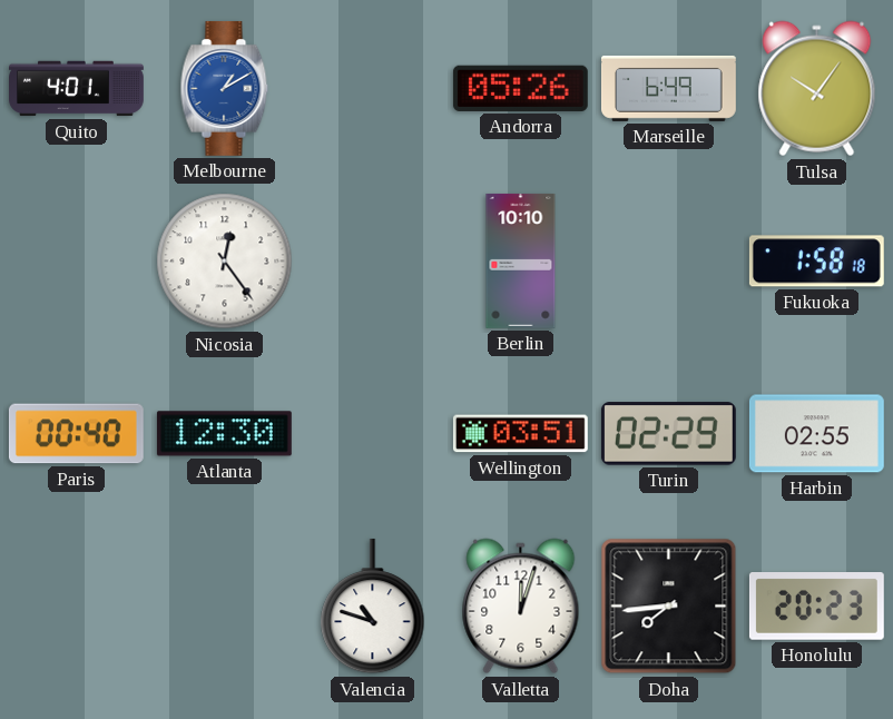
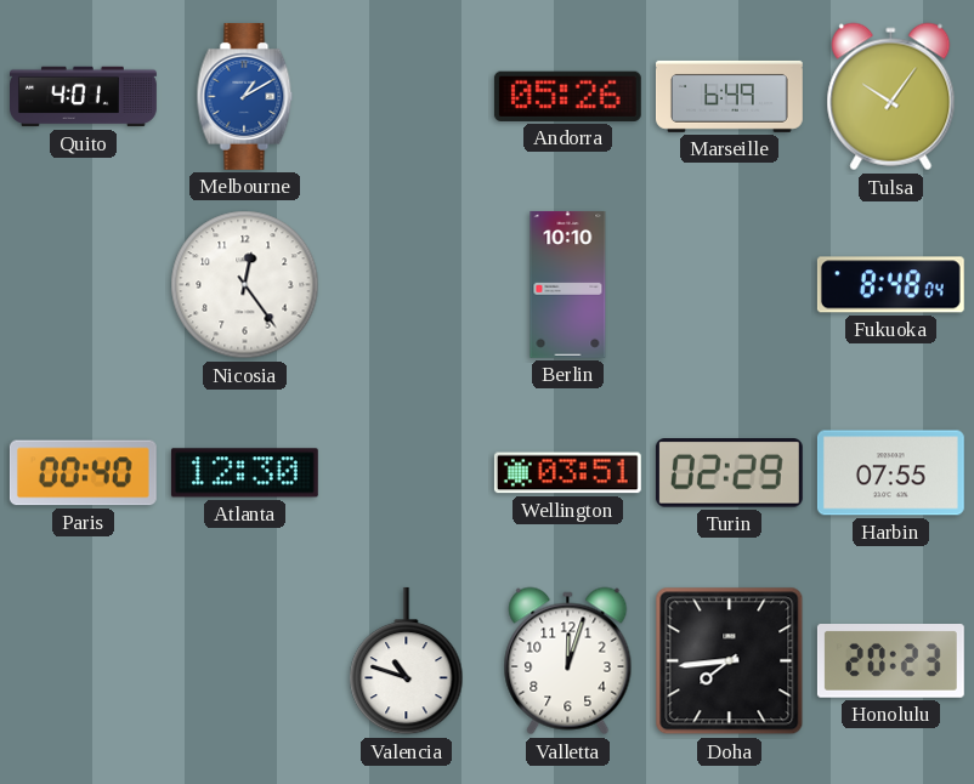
Fukuoka: 1:58 -> 8:48 (890, 285)
Harbin: 02:55 -> 07:55 (890, 473)
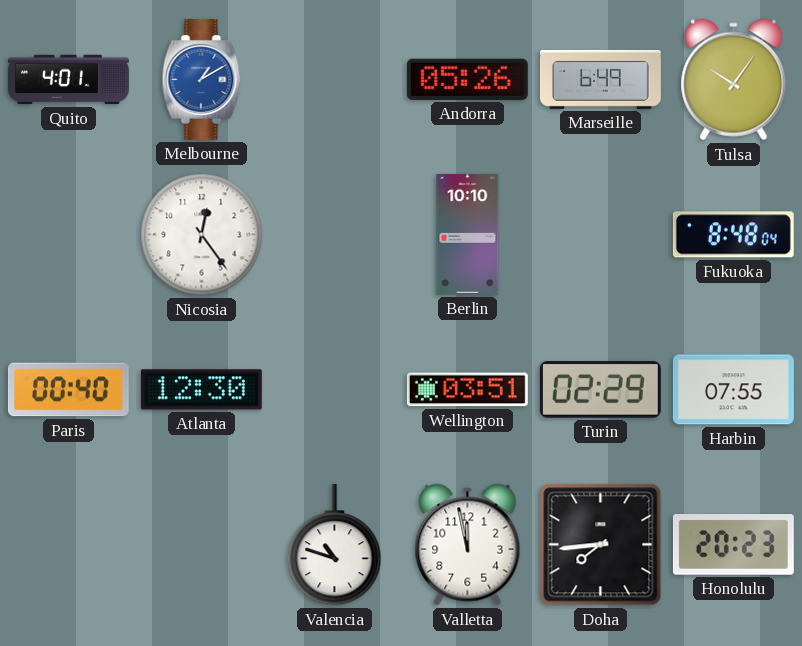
Valletta: 12:03 -> 11:58 (468, 545)
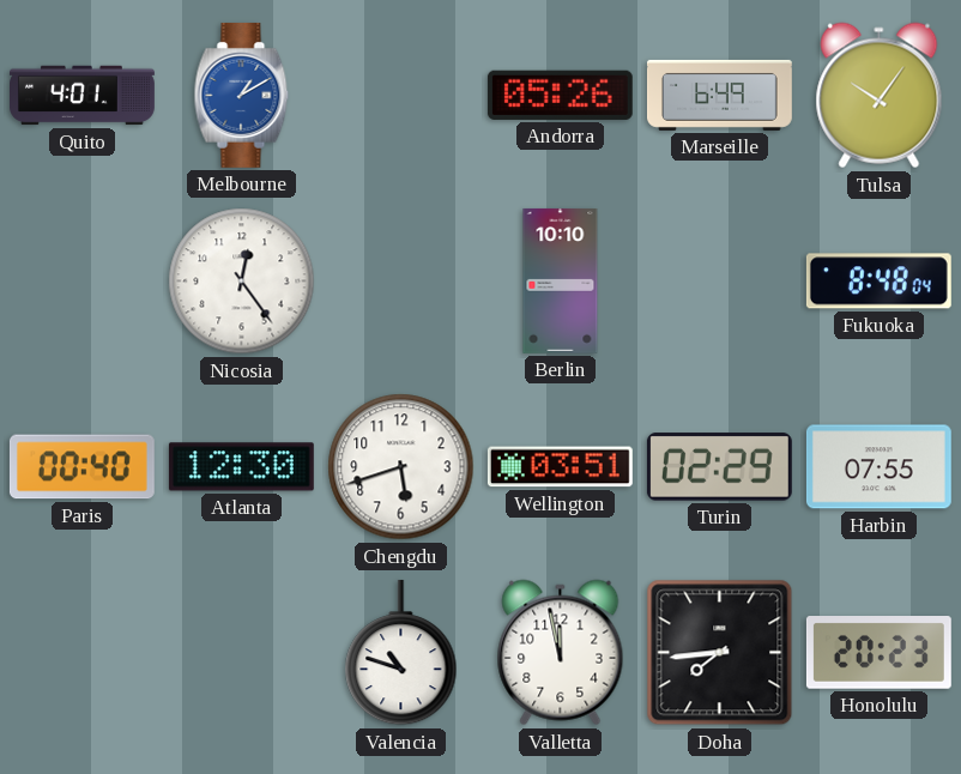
Chengdu: none -> 5:42 (401, 467)
